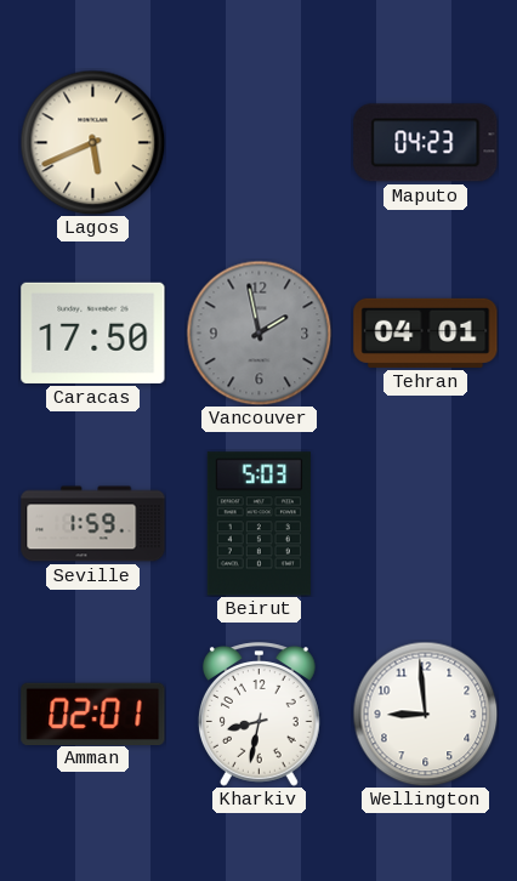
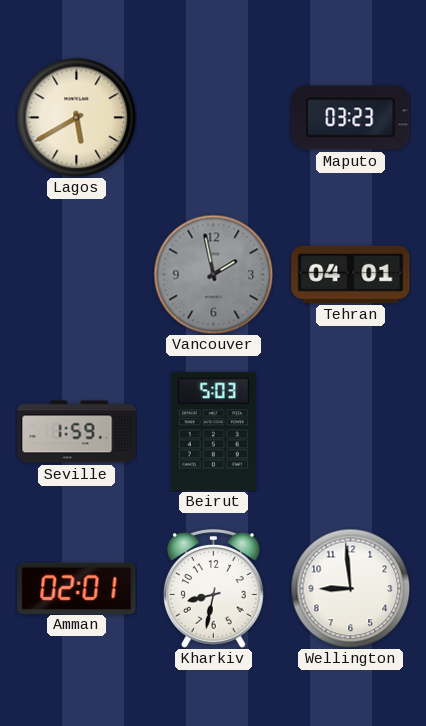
Lagos: 5:41 -> 5:40 (76, 117)
Maputo: 04:23 -> 03:23 (351, 118)
Caracas: 17:50 -> none (93, 332)
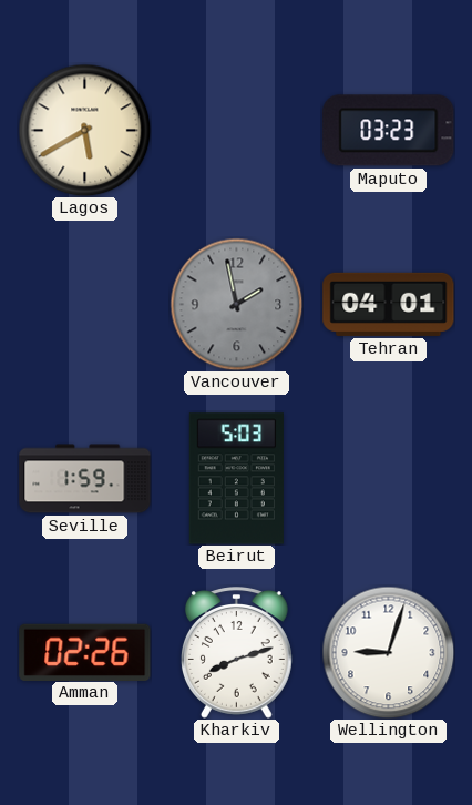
Amman: 02:01 -> 02:26 (85, 652)
Kharkiv: 8:32 -> 8:12 (236, 653)
Wellington: 8:59 -> 9:03 (388, 652)
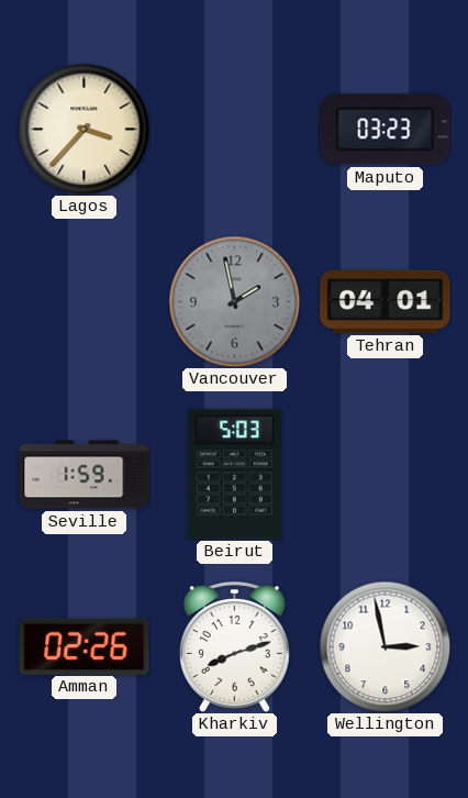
Lagos: 5:40 -> 3:37 (83, 129)
Wellington: 9:03 -> 2:58 (385, 646)
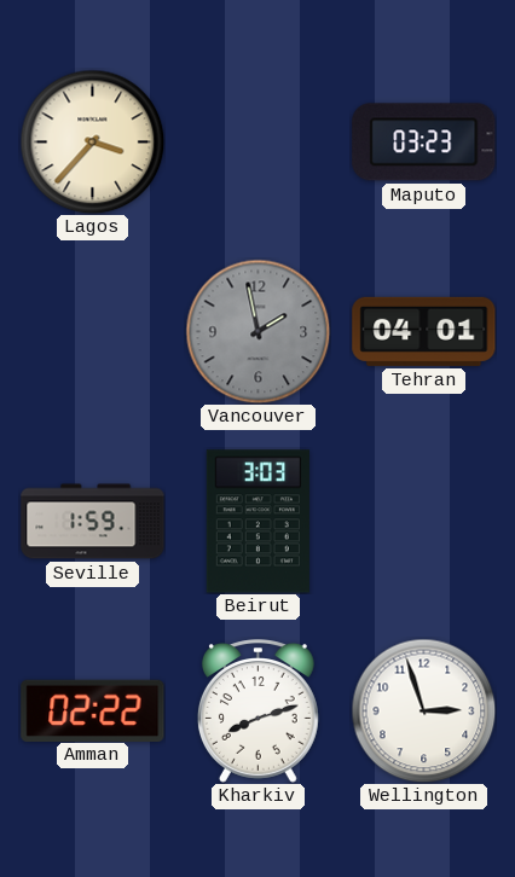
Beirut: 5:03 -> 3:03 (257, 522)
Amman: 02:26 -> 02:22 (93, 710)
Wellington: 2:58 -> 2:57 (423, 710)
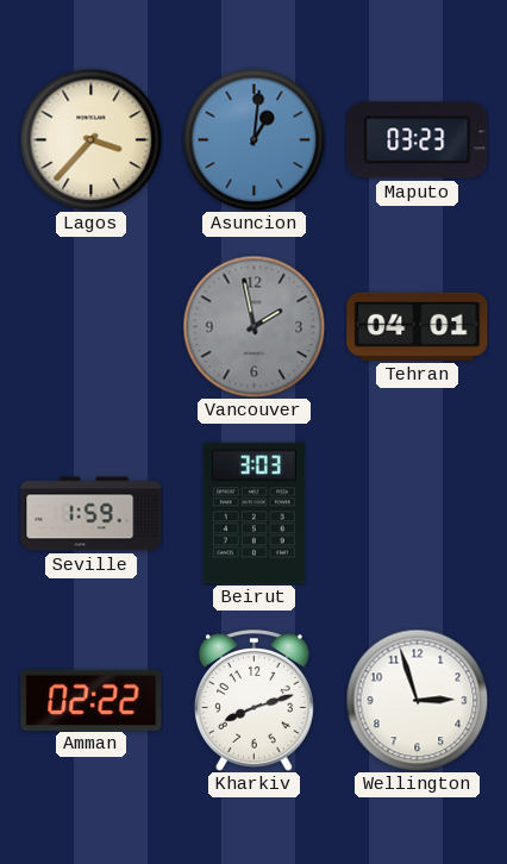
Asuncion: none -> 1:01 (253, 139)
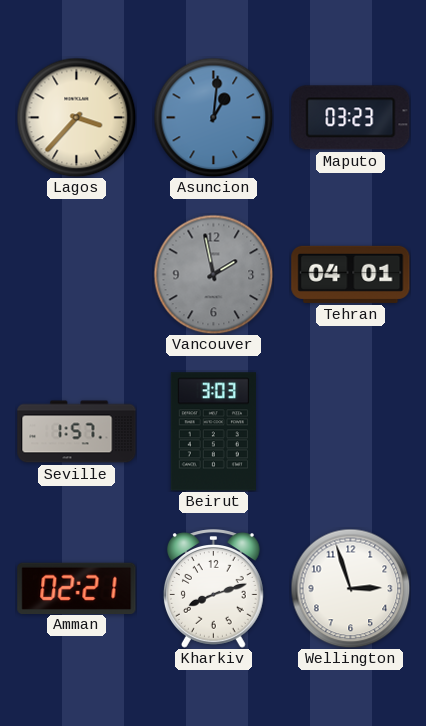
Seville: 1:59 -> 1:57 (77, 432)
Amman: 02:22 -> 02:21 (77, 588)
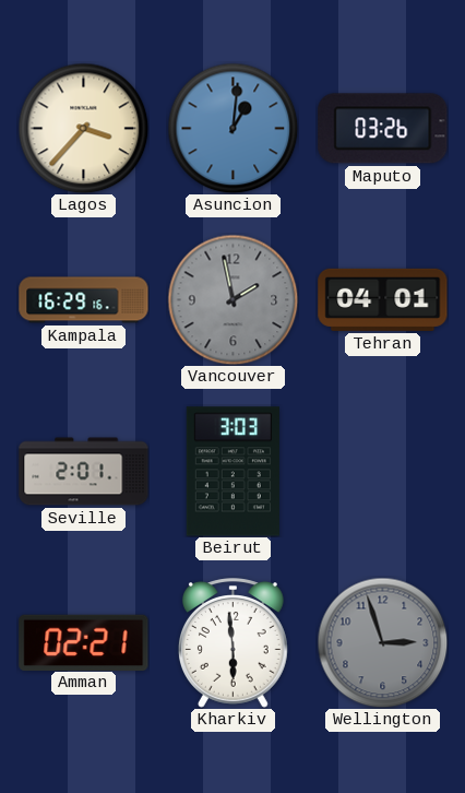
Maputo: 03:23 -> 03:26 (383, 129)
Kampala: none -> 16:29 (84, 300)
Seville: 1:57 -> 2:01 (84, 472)
Kharkiv: 8:12 -> 5:59 (233, 643)
Wellington dial: white -> grey (382, 642)
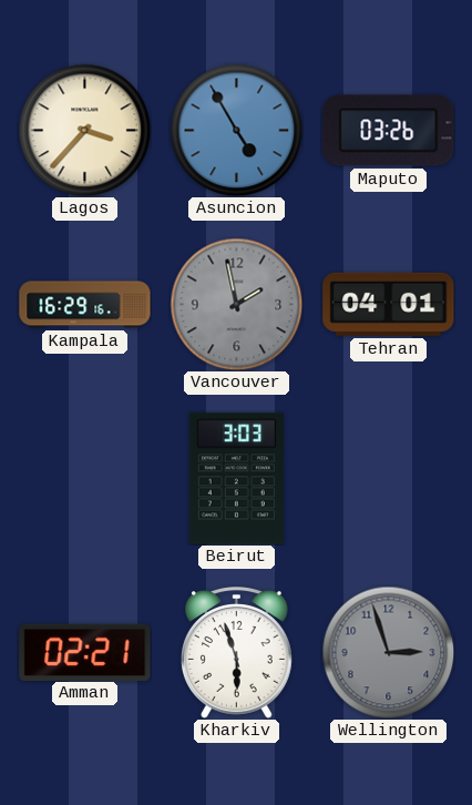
Asuncion: 1:01 -> 4:55 (236, 130)
Seville: 2:01 -> none (84, 472)
Kharkiv: 5:59 -> 5:57 (236, 653)
